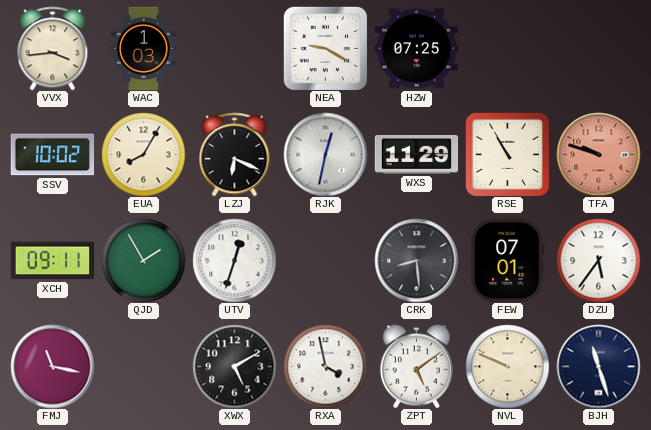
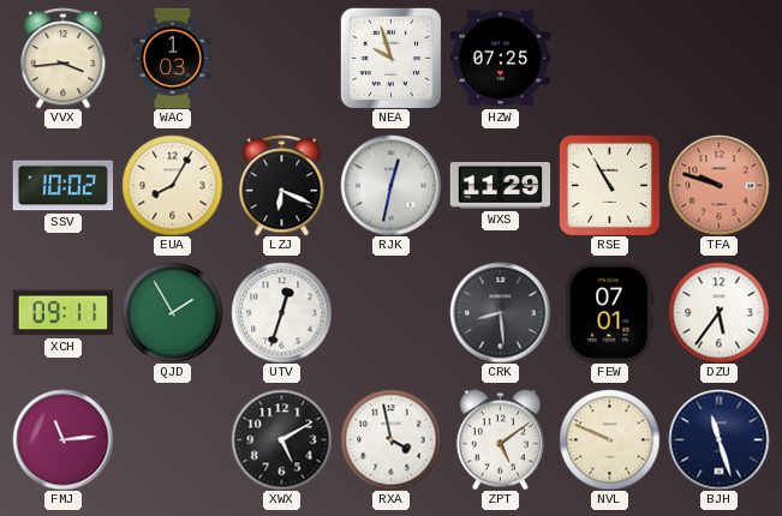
NEA: 9:20 -> 9:57 (390, 58)
FMJ: 11:17 -> 11:14 (62, 439)
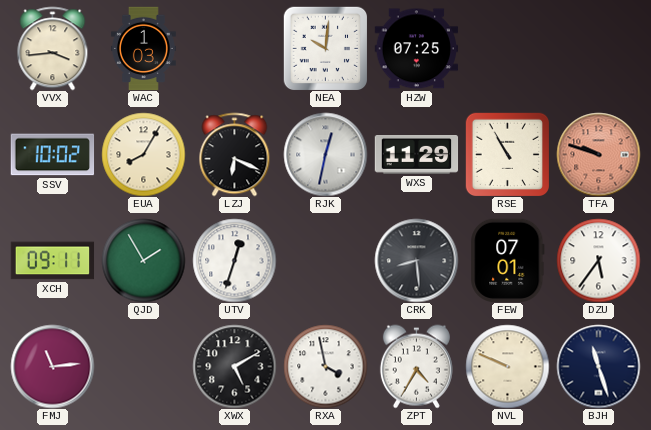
NEA: 9:57 -> 10:01 (325, 48)
ZPT: 5:09 -> 4:35 (416, 366)
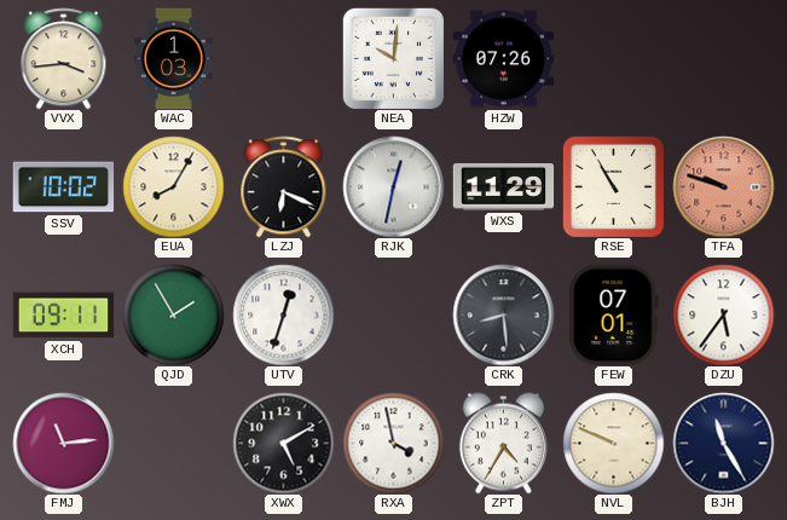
HZW: 07:25 -> 07:26 (503, 59)
BJH: 11:27 -> 11:25 (723, 443)
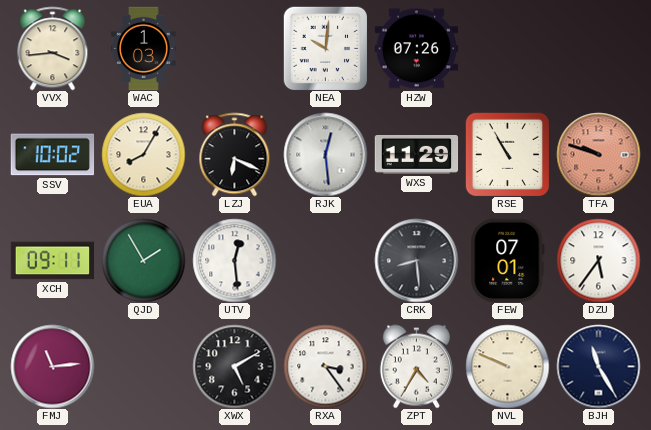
RJK: 12:32 -> 12:29 (325, 154)
UTV: 12:33 -> 12:29 (234, 260)
RXA: 3:58 -> 3:24 (325, 366)
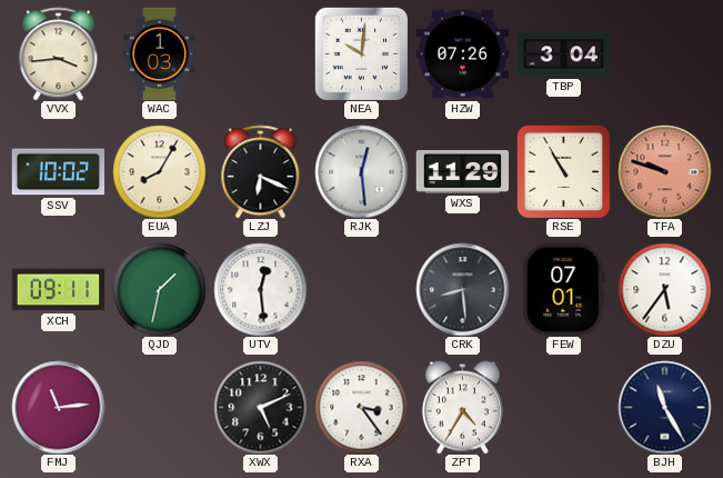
TBP: none -> 3:04 (563, 54)
QJD: 1:55 -> 1:32 (159, 289)
XWX: 5:10 -> 5:11 (260, 407)
NVL: 9:49 -> none (507, 366)
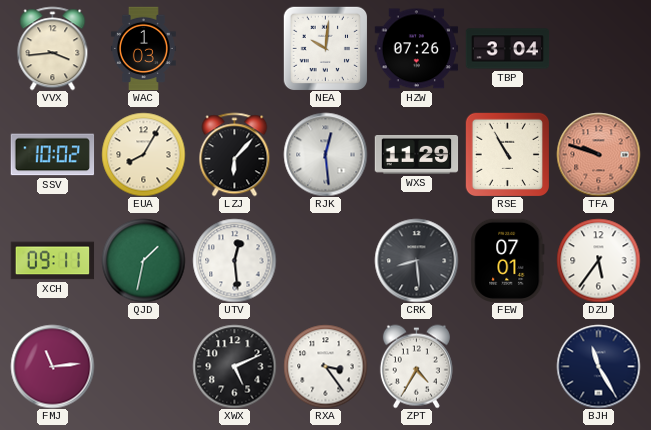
LZJ: 6:19 -> 6:07 (235, 154)
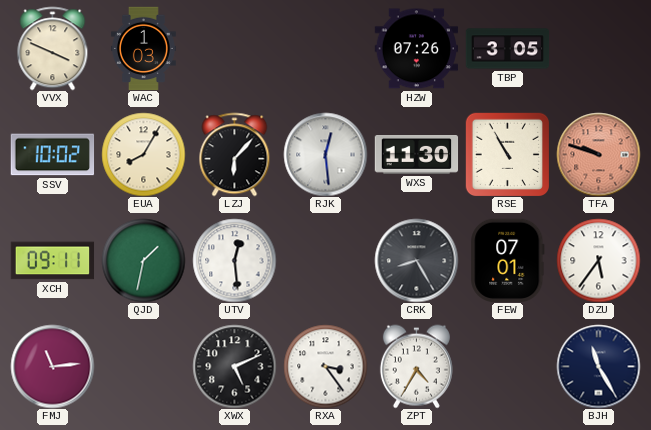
VVX: 3:44 -> 3:49 (53, 48)
NEA: 10:01 -> none (325, 48)
TBP: 3:04 -> 3:05 (507, 49)
WXS: 11:29 -> 11:30 (416, 155)
CRK: 8:29 -> 8:25 (416, 260)
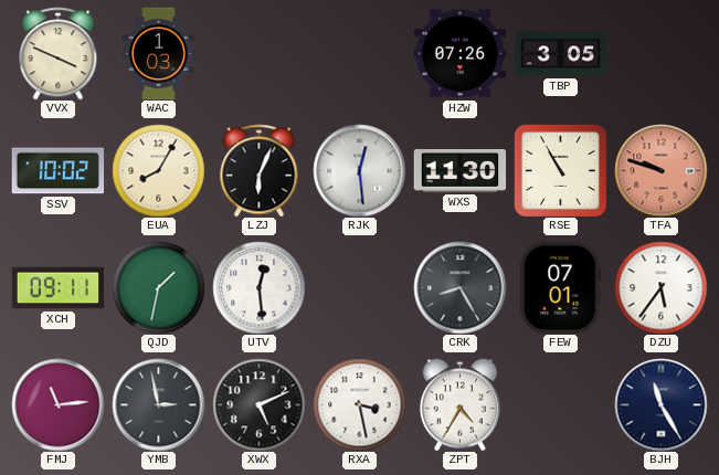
LZJ: 6:07 -> 6:04 (260, 170)
YMB: none -> 2:58 (158, 404)
RXA: 3:24 -> 3:28 (359, 404)
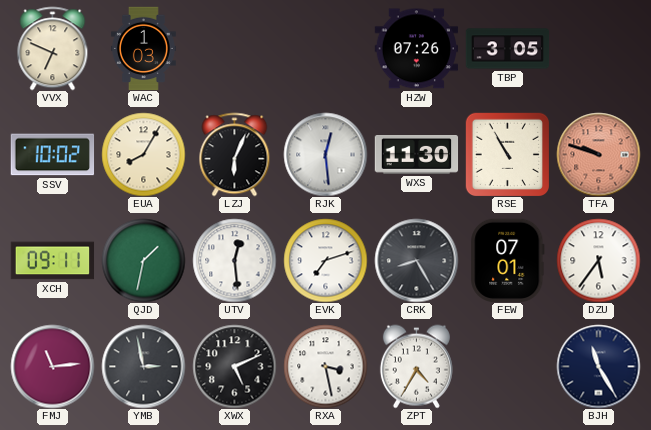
VVX: 3:49 -> 6:49 (53, 48)
EVK: none -> 7:12 (325, 260)
